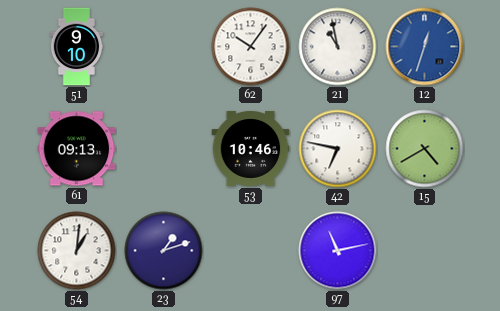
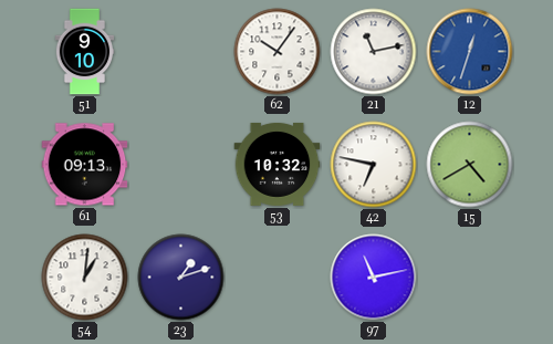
21: 10:58 -> 11:13 (374, 52)
53: 10:46 -> 10:32 (278, 164)
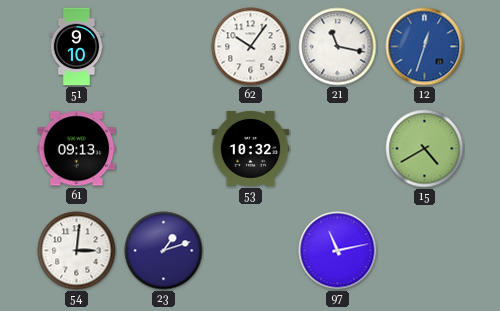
21: 11:13 -> 11:17 (338, 47)
42: 6:47 -> none (374, 165)
54: 1:01 -> 3:01 (77, 251)
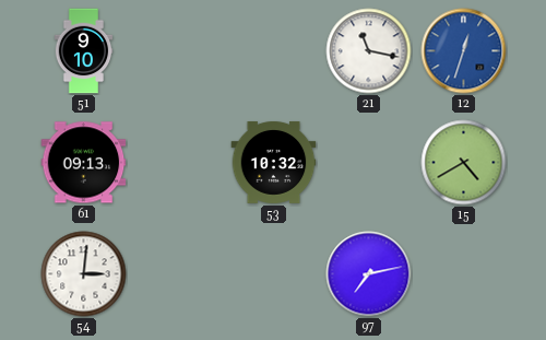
62: 10:06 -> none (251, 47)
23: 1:12 -> none (164, 251)
97: 11:13 -> 7:13 (369, 274)
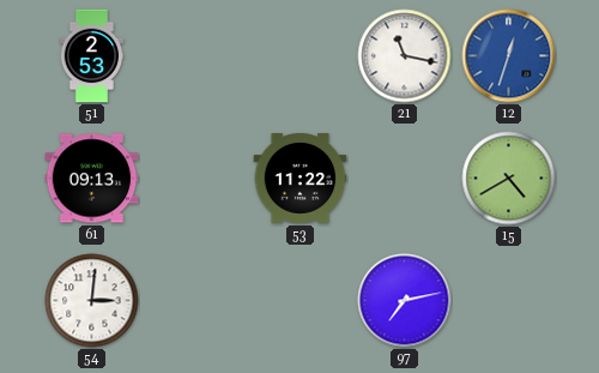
51: 9:10 -> 2:53 (92, 56)
53: 10:32 -> 11:22 (301, 178)
